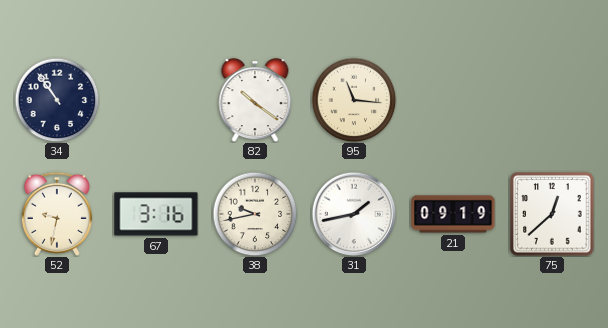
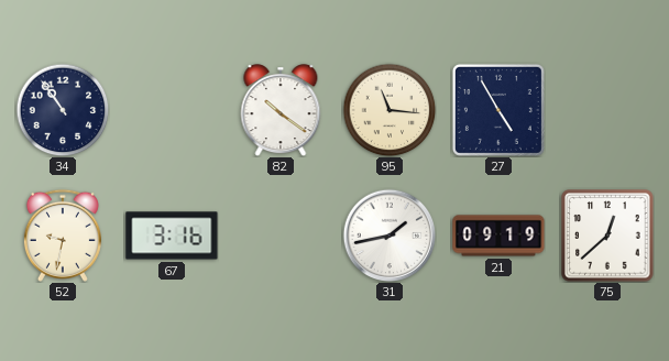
27: none -> 4:55 (498, 110)
38: 9:43 -> none (255, 214)
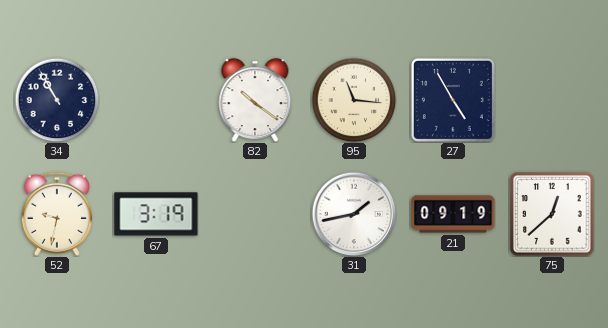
34: 10:54 -> 10:55 (57, 100)
67: 3:16 -> 3:19 (156, 214)
